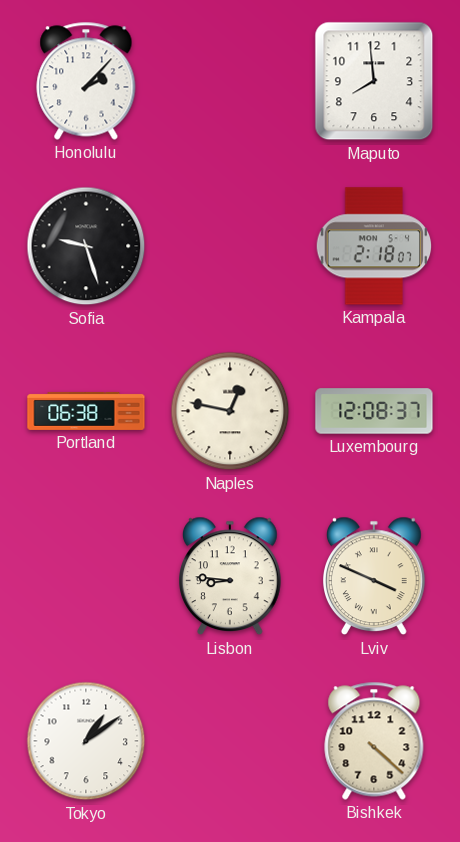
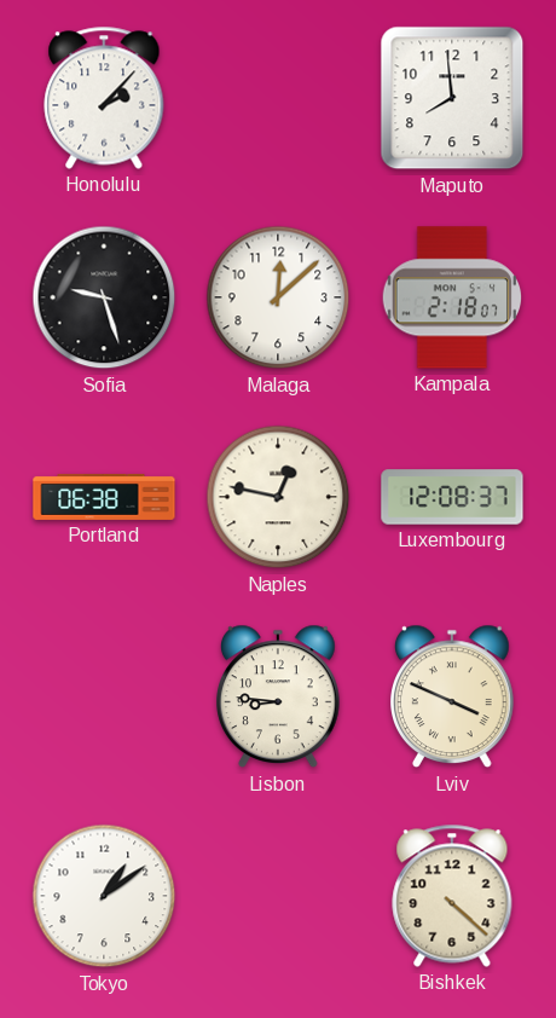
Malaga: none -> 12:08 (278, 297)
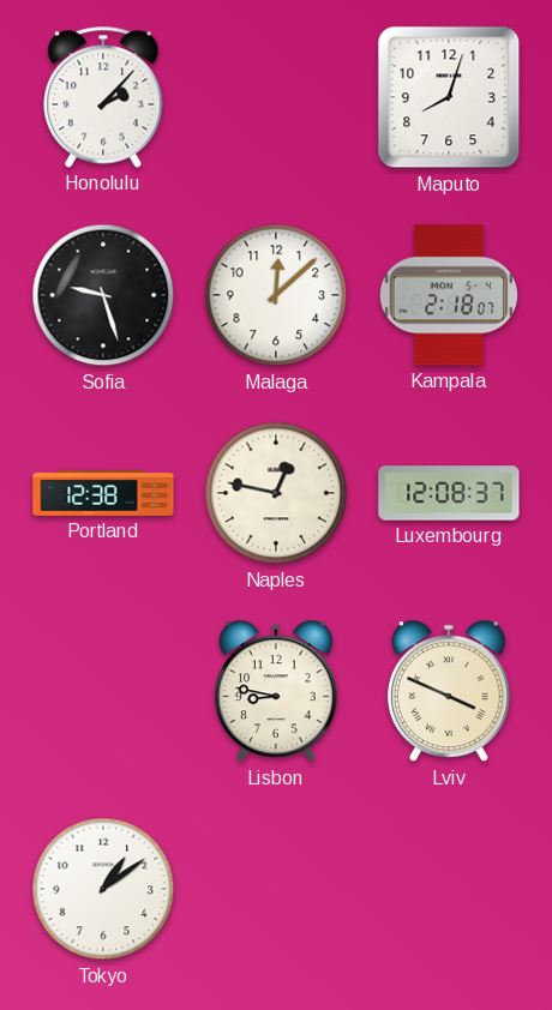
Maputo: 7:59 -> 8:03 (449, 97)
Portland: 06:38 -> 12:38 (103, 493)
Lisbon: 8:46 -> 8:47 (277, 691)
Bishkek: 4:22 -> none (452, 896)
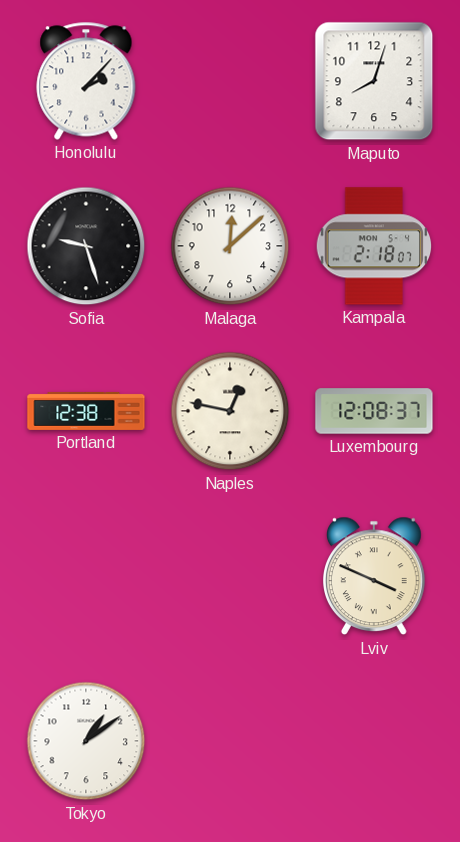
Lisbon: 8:47 -> none (277, 691)
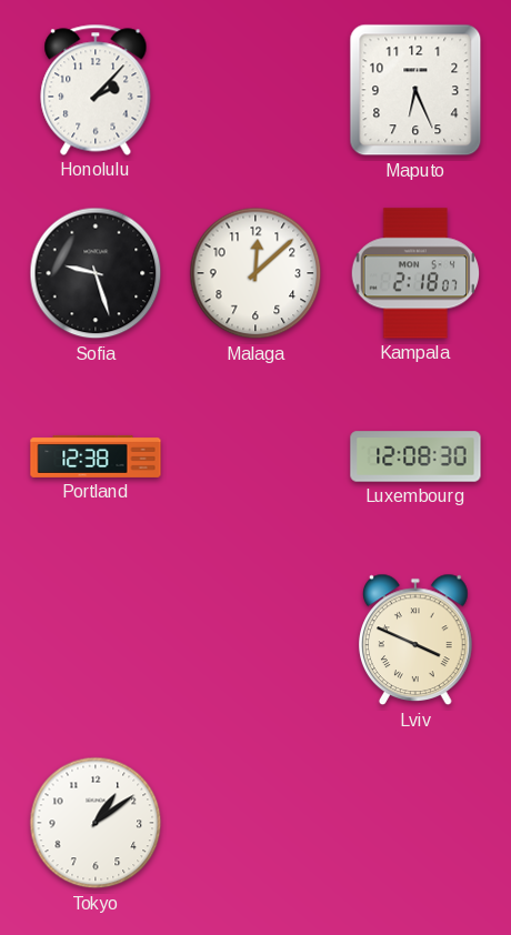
Maputo: 8:03 -> 6:26 (415, 90)
Naples: 12:47 -> none (230, 411)
Luxembourg: 12:08:37 -> 12:08:30 (415, 456)
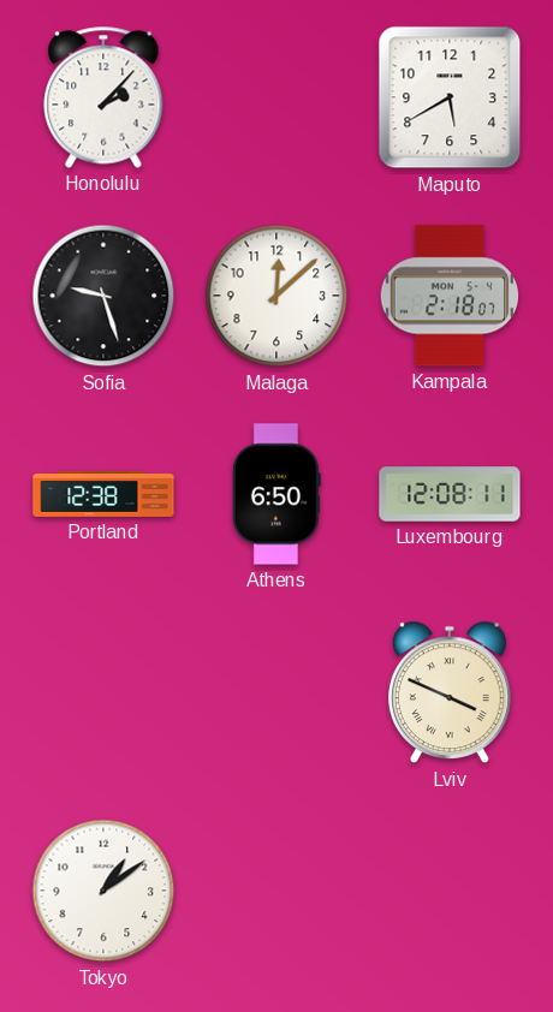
Maputo: 6:26 -> 5:40 (450, 97)
Athens: none -> 6:50 (276, 494)
Luxembourg: 12:08:30 -> 12:08:11 (450, 494)
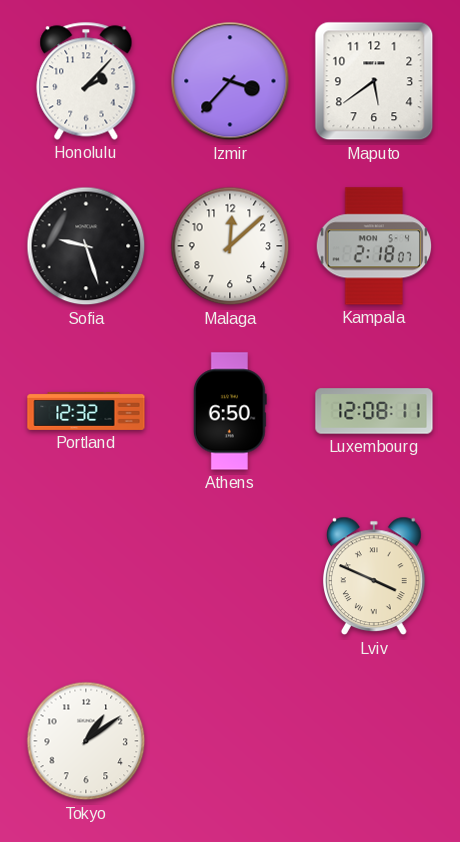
Izmir: none -> 3:37 (230, 81)
Maputo: 5:40 -> 5:39 (374, 81)
Portland: 12:38 -> 12:32 (86, 411)
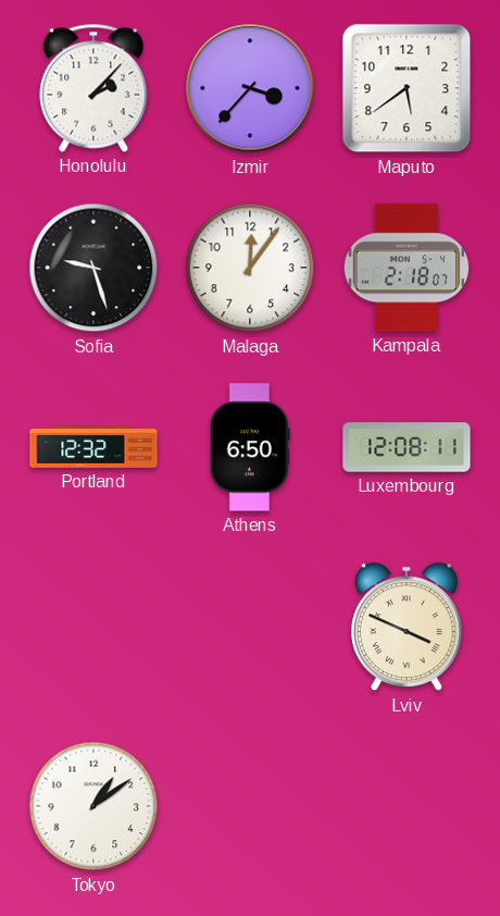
Malaga: 12:08 -> 12:06 (250, 268)
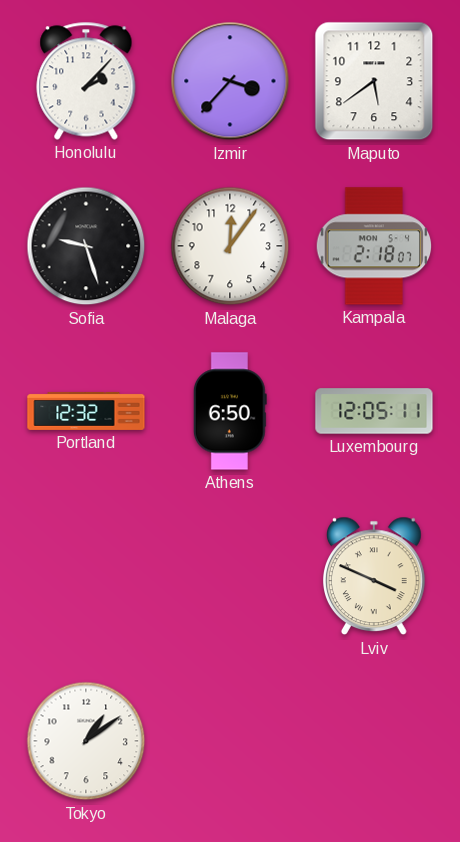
Luxembourg: 12:08 -> 12:05 (374, 411)
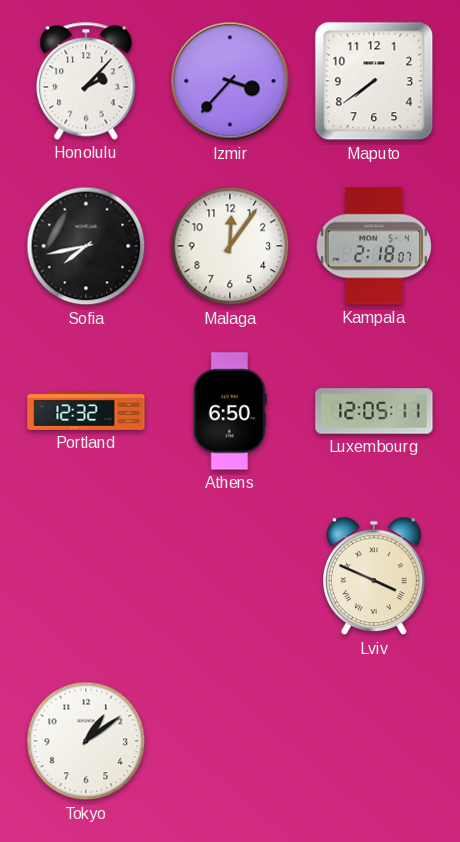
Maputo: 5:39 -> 7:39 (374, 81)
Sofia: 9:27 -> 7:43 (86, 246)
